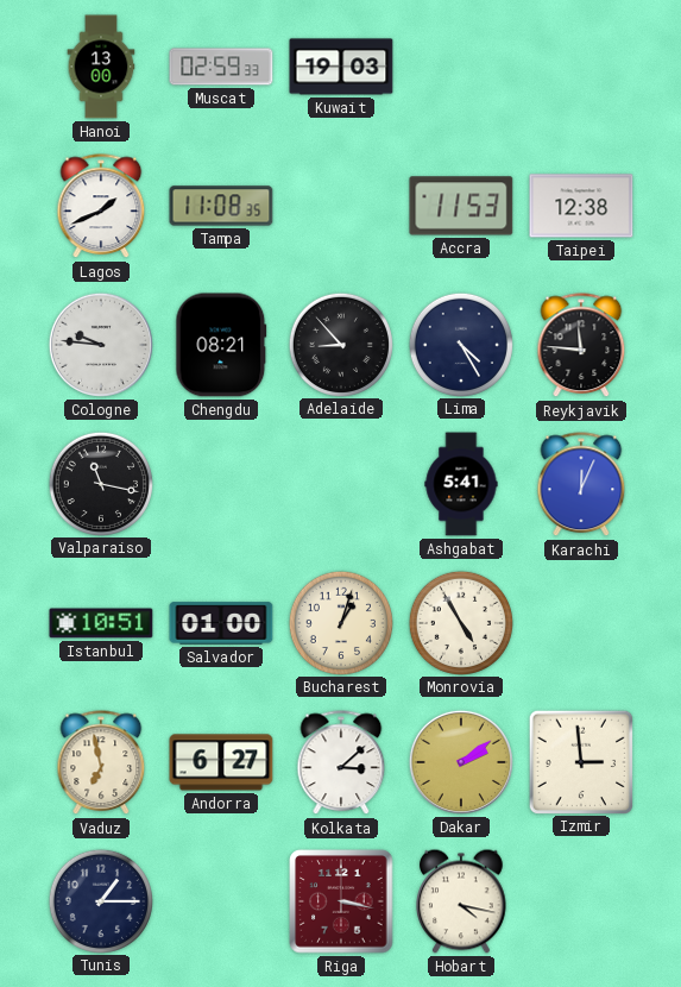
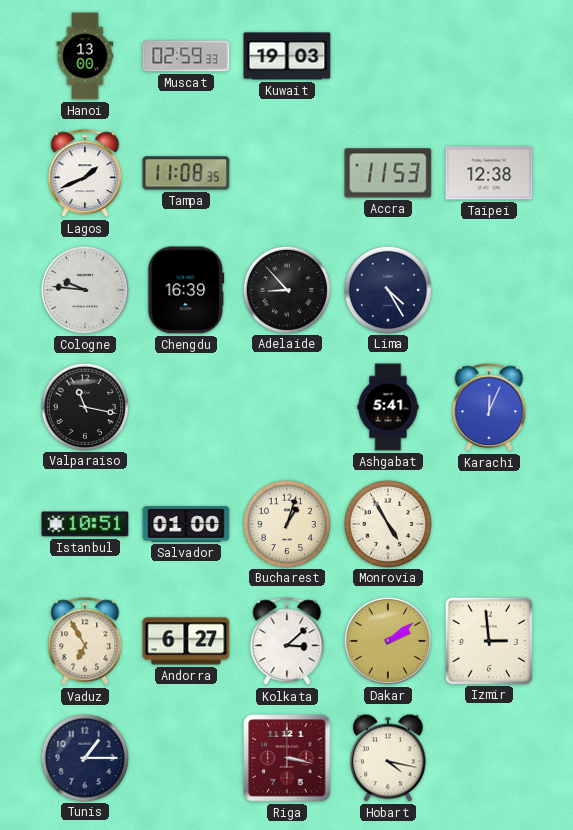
Chengdu: 08:21 -> 16:39 (186, 290)
Reykjavik: 11:46 -> none (581, 346)
Vaduz: 6:58 -> 6:55 (85, 642)
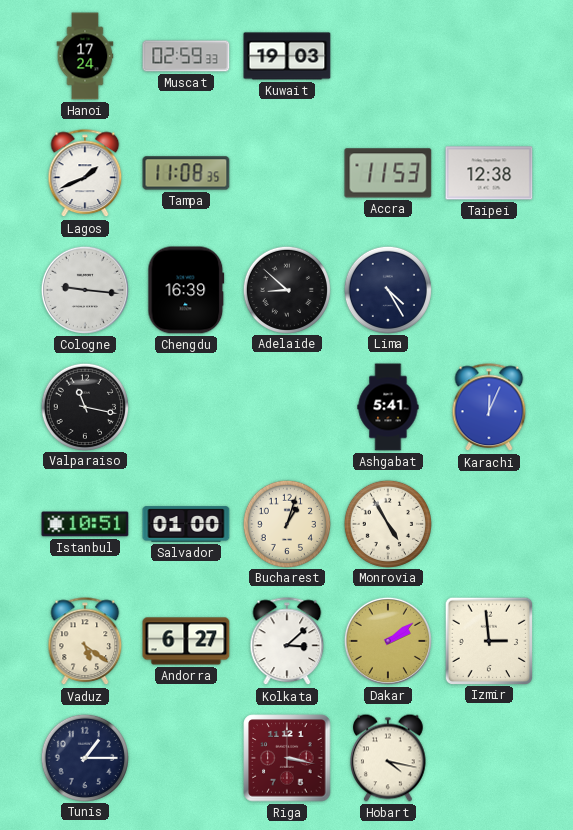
Hanoi: 13:00 -> 17:24 (85, 56)
Cologne: 9:46 -> 9:16 (85, 290)
Adelaide: 8:53 -> 8:52 (286, 289)
Vaduz: 6:55 -> 5:21 (85, 642)
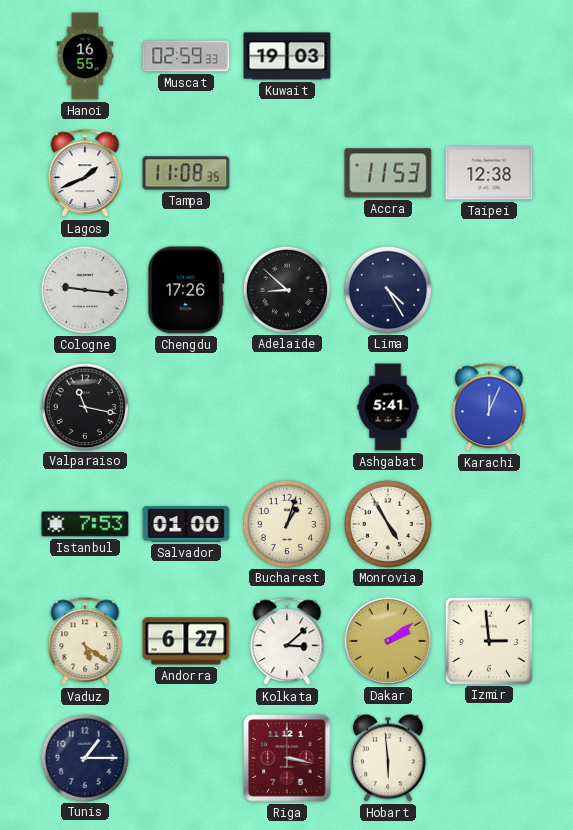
Hanoi: 17:24 -> 16:55 (85, 56)
Chengdu: 16:39 -> 17:26 (186, 290)
Istanbul: 10:51 -> 7:53 (85, 524)
Hobart: 4:17 -> 5:59 (388, 758)
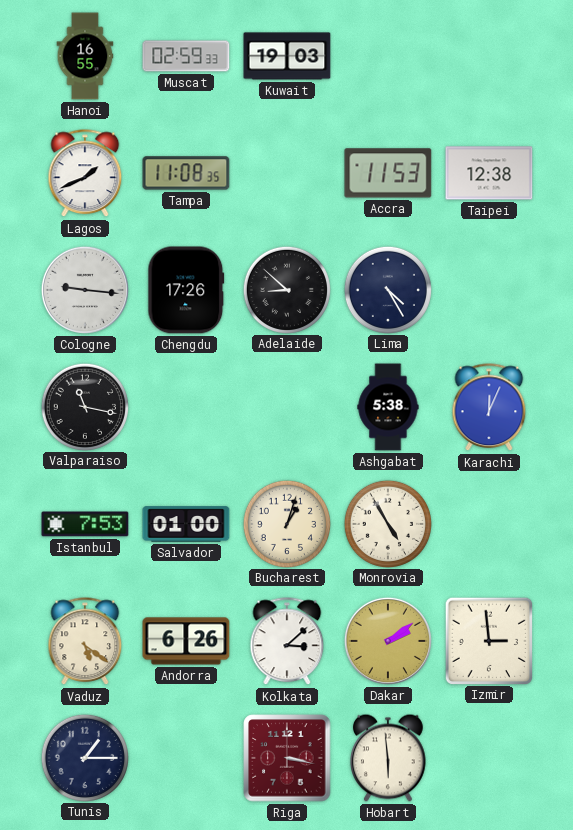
Ashgabat: 5:41 -> 5:38 (388, 407)
Andorra: 6:27 -> 6:26 (186, 641)
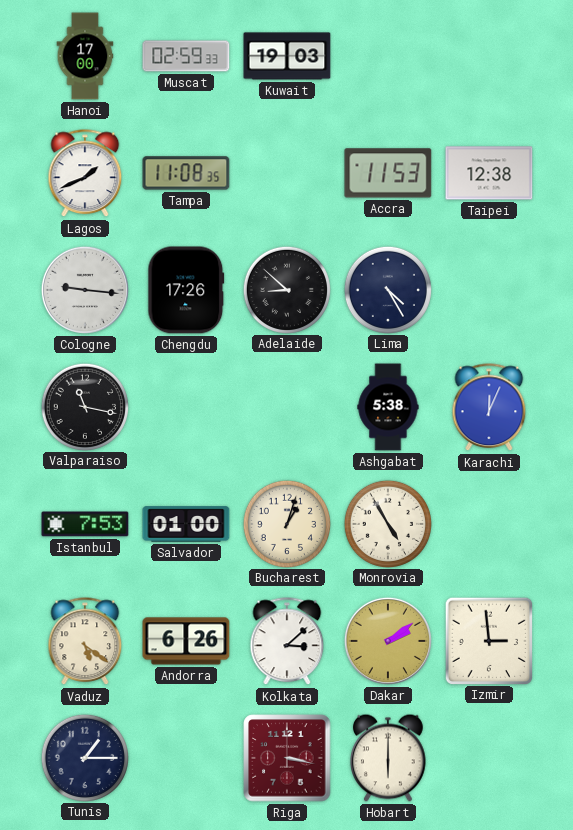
Hanoi: 16:55 -> 17:00 (85, 56)
Hobart: 5:59 -> 6:00 (388, 758)
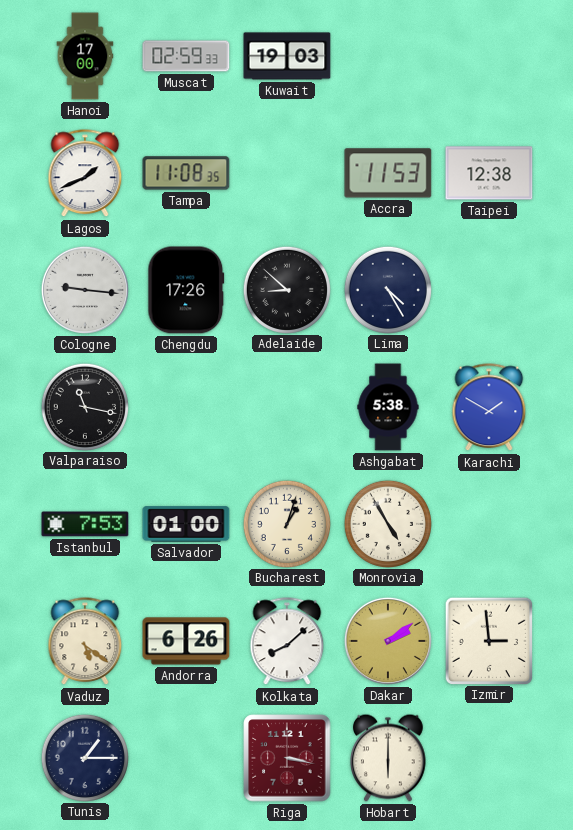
Karachi: 12:04 -> 1:50 (489, 408)
Kolkata: 3:08 -> 8:08 (287, 642)
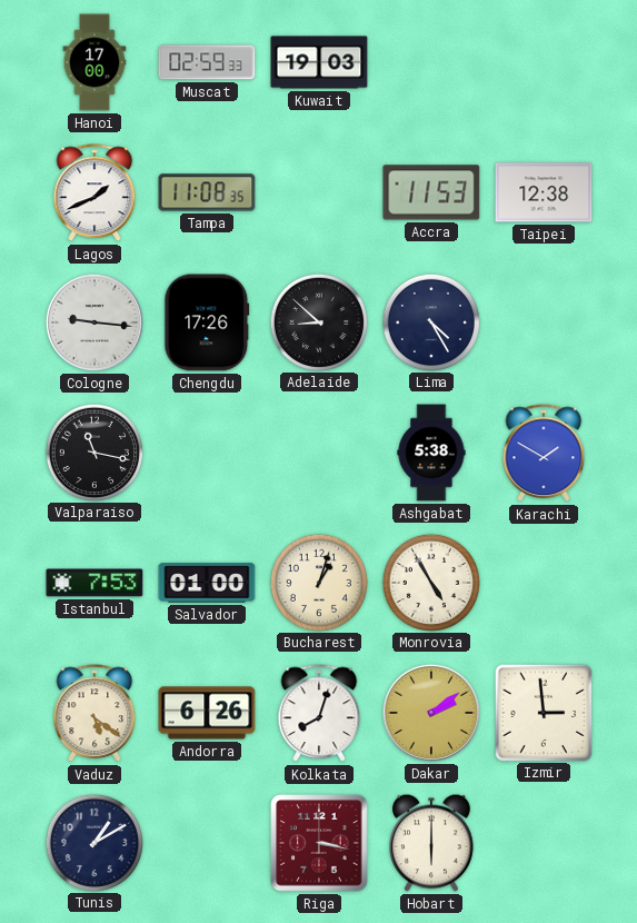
Kolkata: 8:08 -> 8:03 (319, 714)
Tunis: 1:15 -> 1:10 (93, 842)
